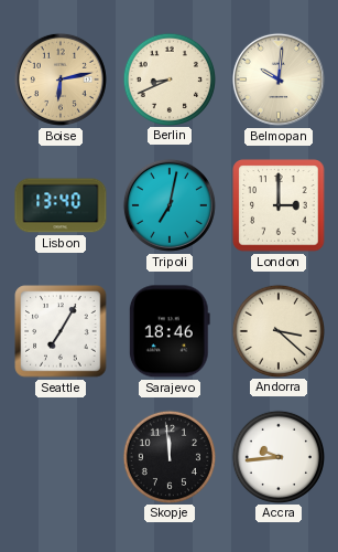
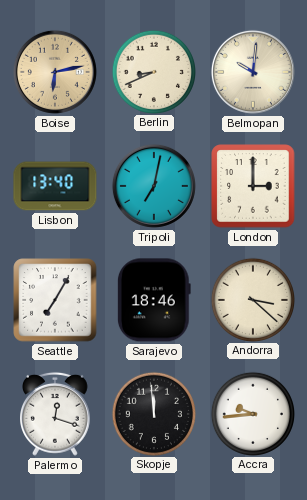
Palermo: none -> 12:18 (56, 414)
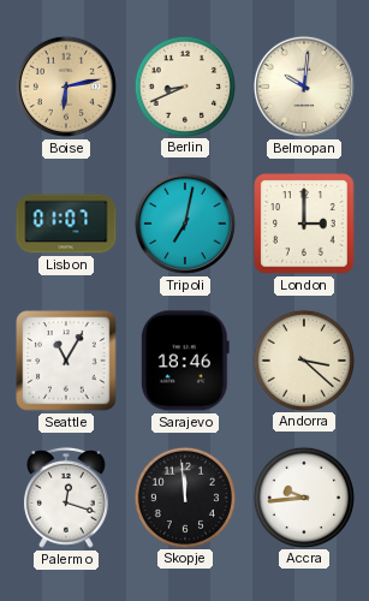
Lisbon: 13:40 -> 01:07 (66, 224)
Seattle: 7:05 -> 11:05 (66, 361)
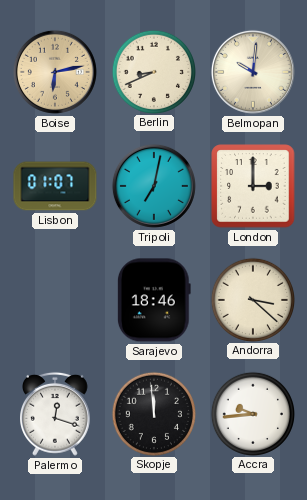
Seattle: 11:05 -> none (66, 361)
